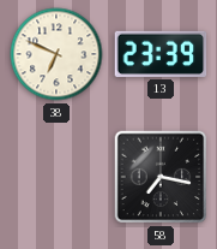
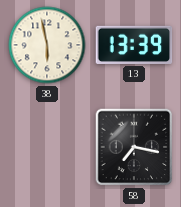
38: 6:49 -> 5:58 (47, 45)
13: 23:39 -> 13:39 (134, 45)
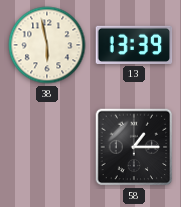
58: 7:17 -> 1:15 (134, 147)
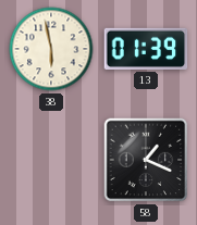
13: 13:39 -> 01:39 (146, 49)
58: 1:15 -> 1:19 (146, 160)
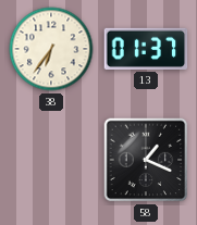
38: 5:58 -> 6:36 (51, 49)
13: 01:39 -> 01:37 (146, 49)
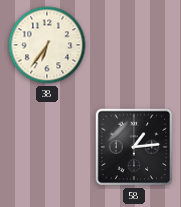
13: 01:37 -> none (146, 49)
58: 1:19 -> 1:14 (134, 147)
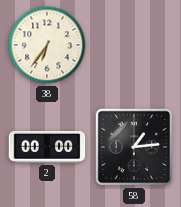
2: none -> 00:00 (47, 147)
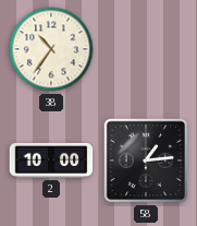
38: 6:36 -> 10:36 (51, 49)
2: 00:00 -> 10:00 (51, 160)
